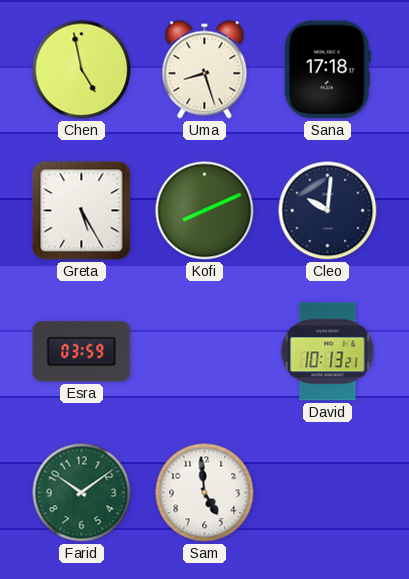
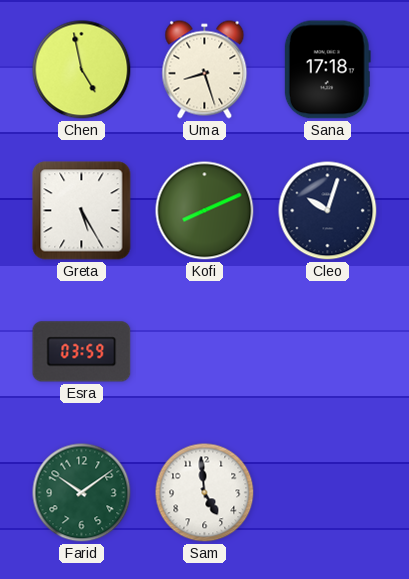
Cleo: 10:01 -> 10:03 (328, 211)
David: 10:13 -> none (328, 352)
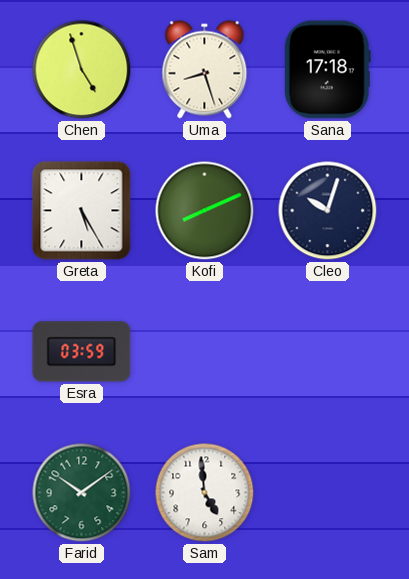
Chen: 4:58 -> 4:57 (82, 70)
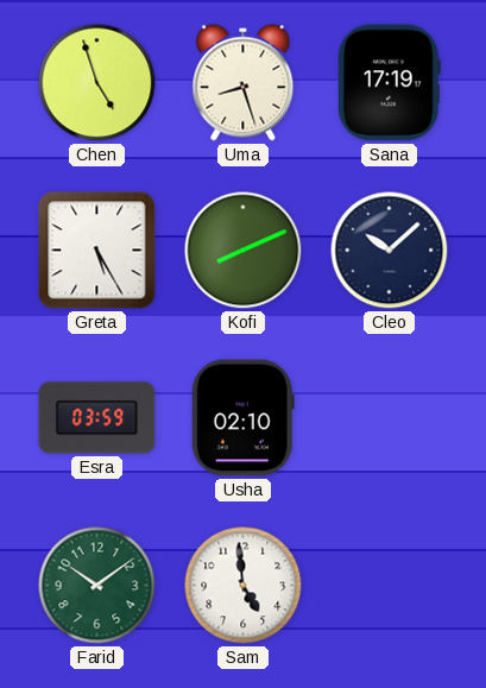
Sana: 17:18 -> 17:19 (389, 83)
Cleo: 10:03 -> 10:08 (390, 251)
Usha: none -> 02:10 (242, 418)
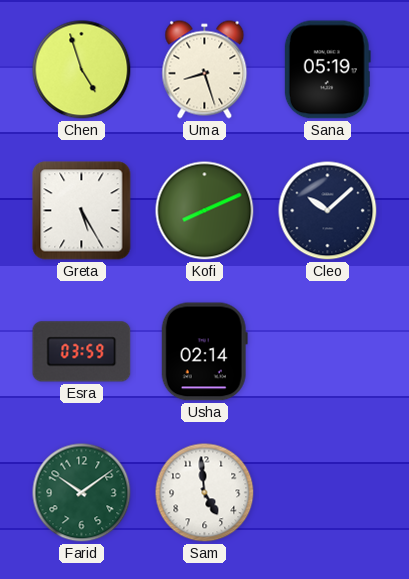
Sana: 17:19 -> 05:19 (327, 70)
Usha: 02:10 -> 02:14 (204, 352)
